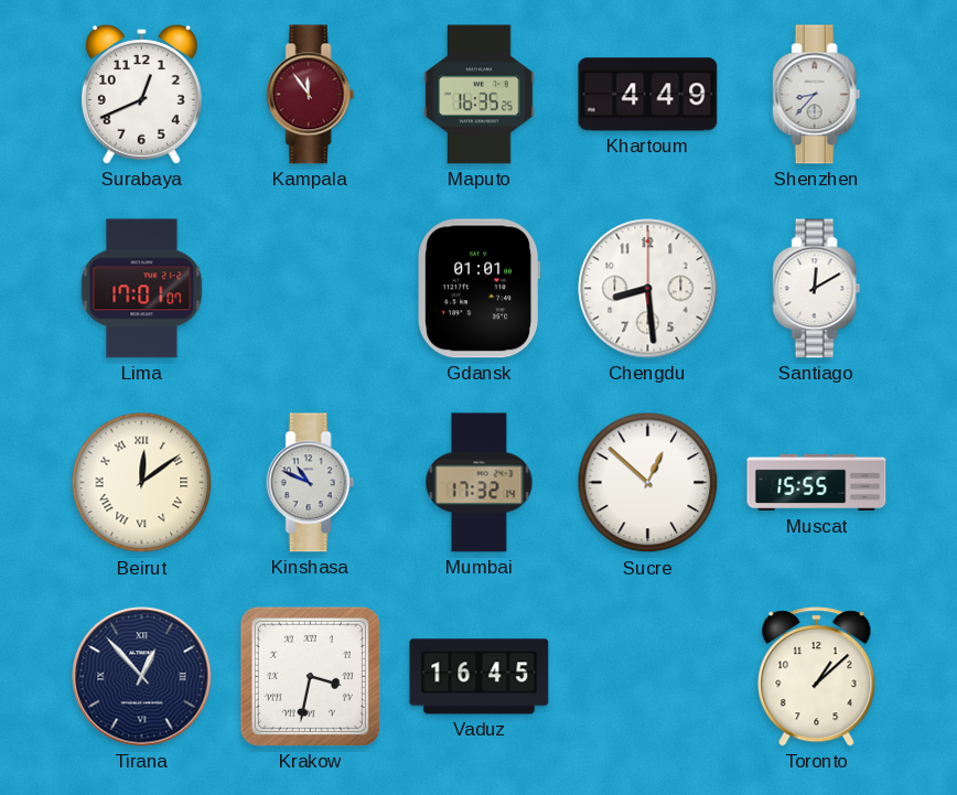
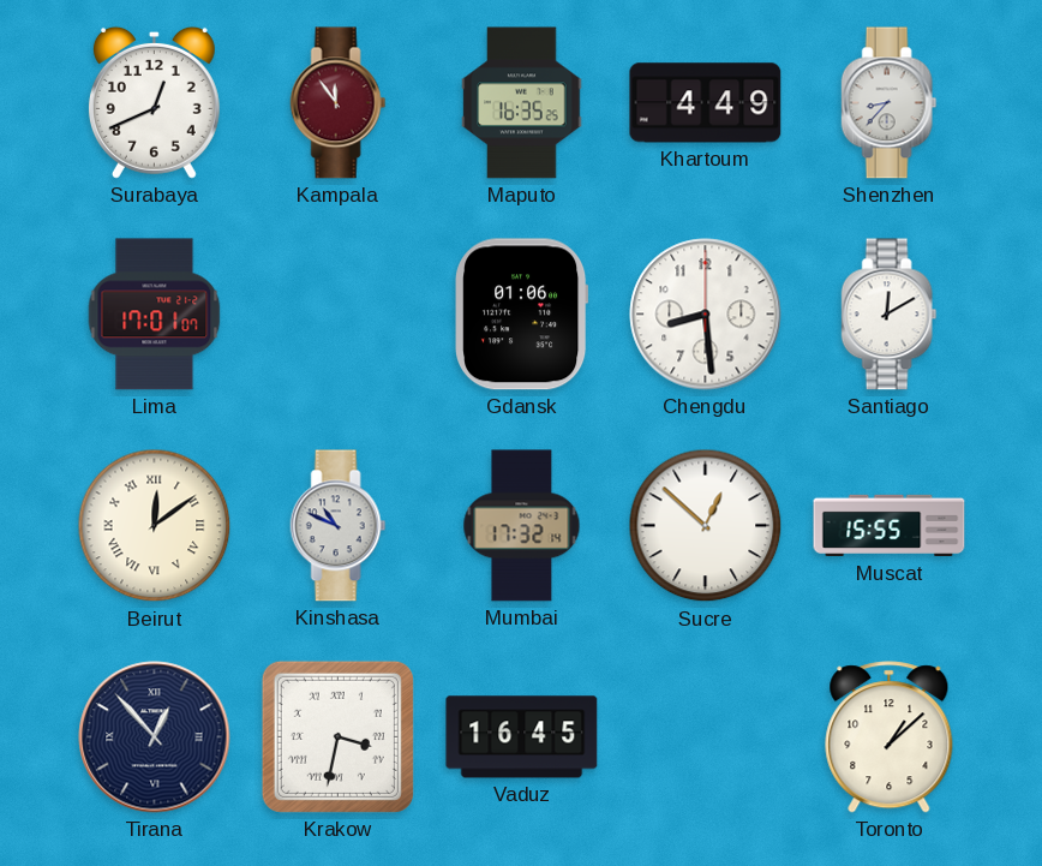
Gdansk: 01:01 -> 01:06 (522, 315)
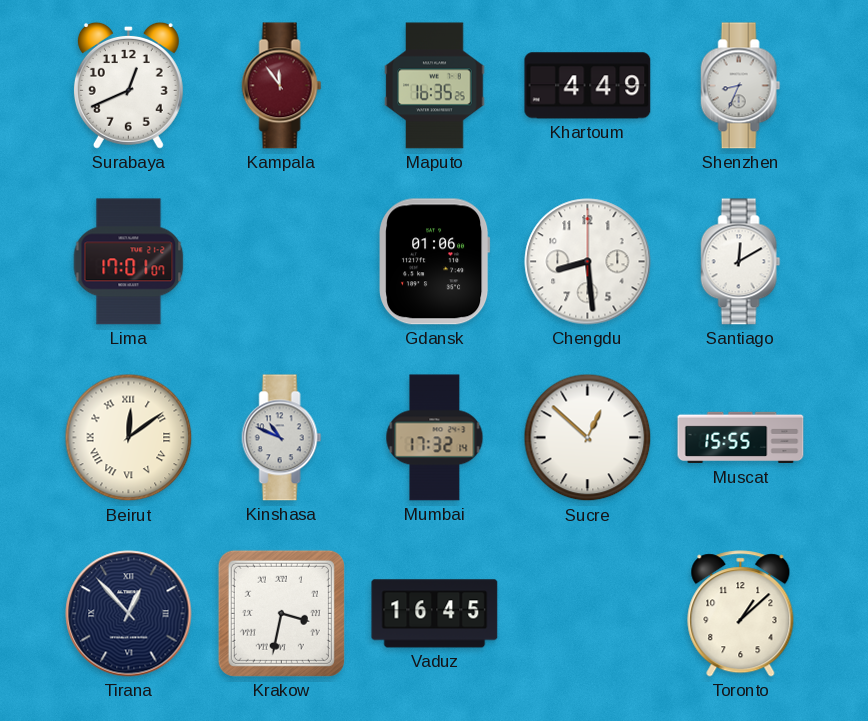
Shenzhen: 8:37 -> 8:34 (741, 86)
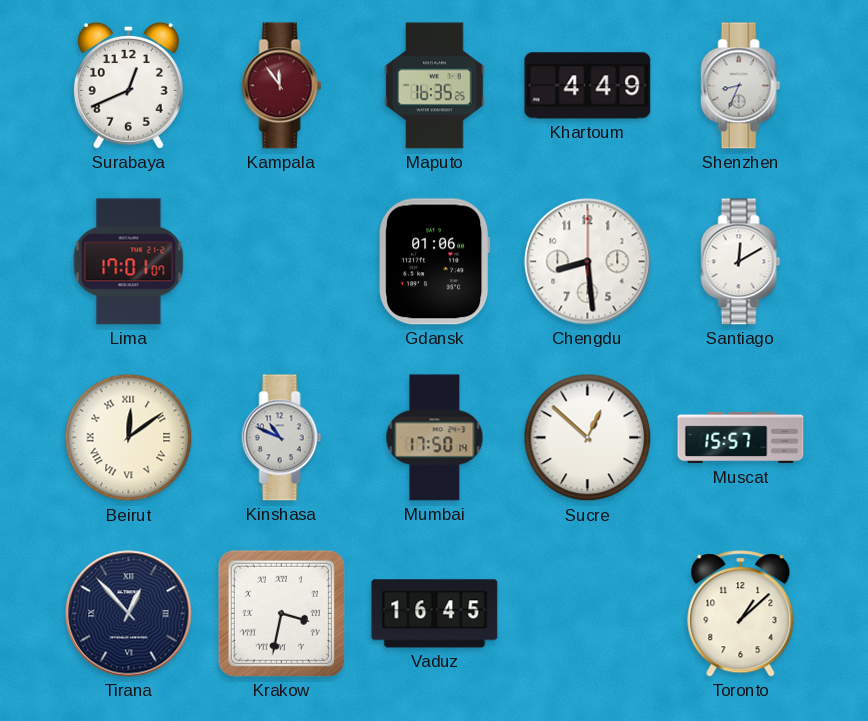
Mumbai: 17:32 -> 17:50 (435, 438)
Muscat: 15:55 -> 15:57 (741, 438)
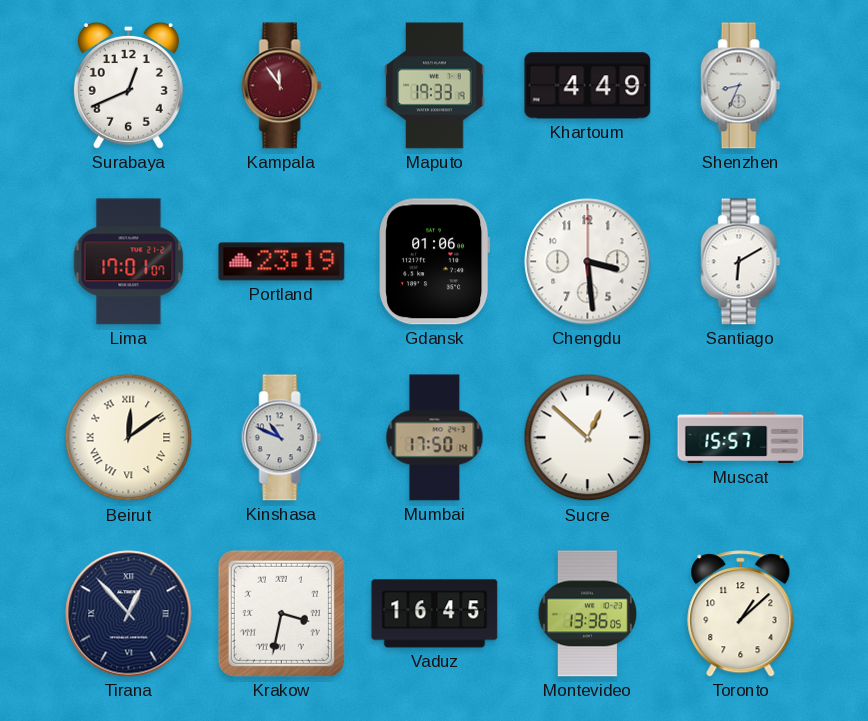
Maputo: 16:35 -> 19:33 (435, 86)
Portland: none -> 23:19 (282, 262)
Chengdu: 8:29 -> 3:29 (588, 262)
Santiago: 12:10 -> 6:10 (741, 262)
Montevideo: none -> 13:36 (588, 614)
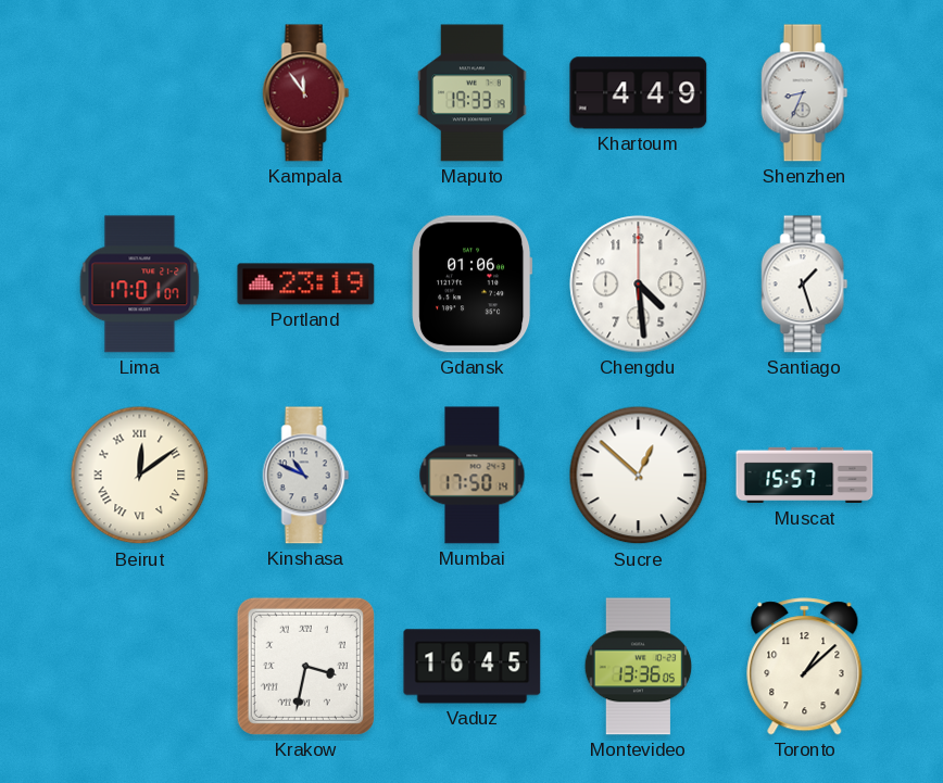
Surabaya: 12:41 -> none (128, 85)
Chengdu: 3:29 -> 4:29 (639, 285)
Santiago: 6:10 -> 1:27 (805, 285)
Tirana: 12:53 -> none (129, 614)
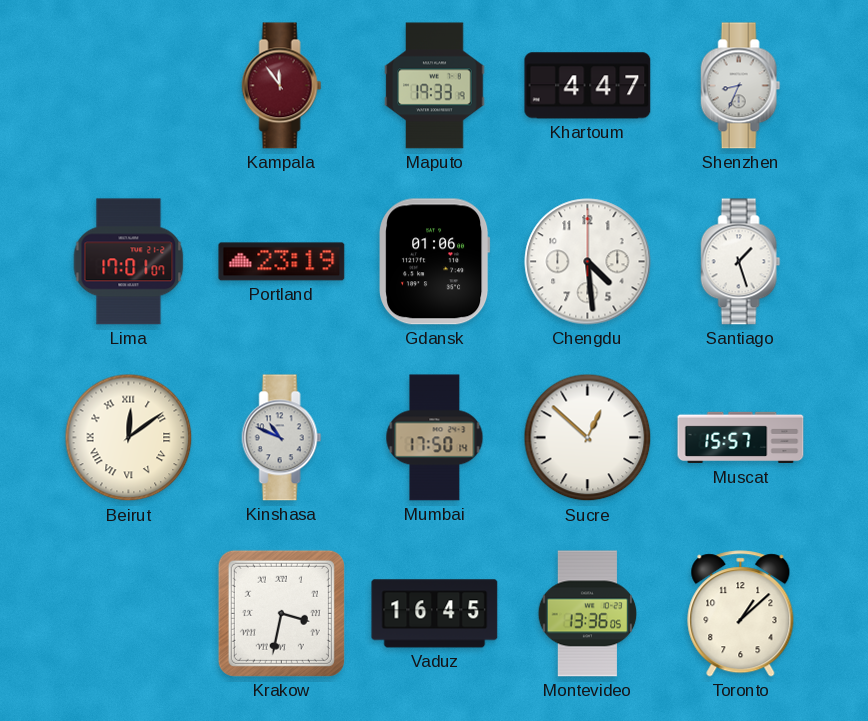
Khartoum: 4:49 -> 4:47 (588, 86)
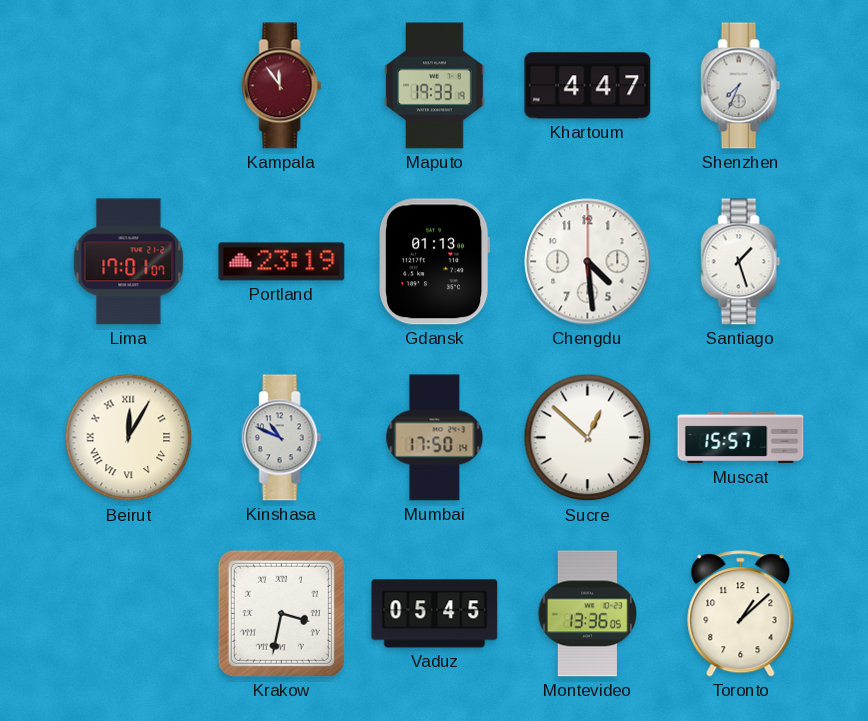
Shenzhen: 8:34 -> 7:34 (741, 86)
Gdansk: 01:06 -> 01:13 (435, 262)
Beirut: 12:09 -> 12:05 (129, 438)
Vaduz: 16:45 -> 05:45 (435, 614)
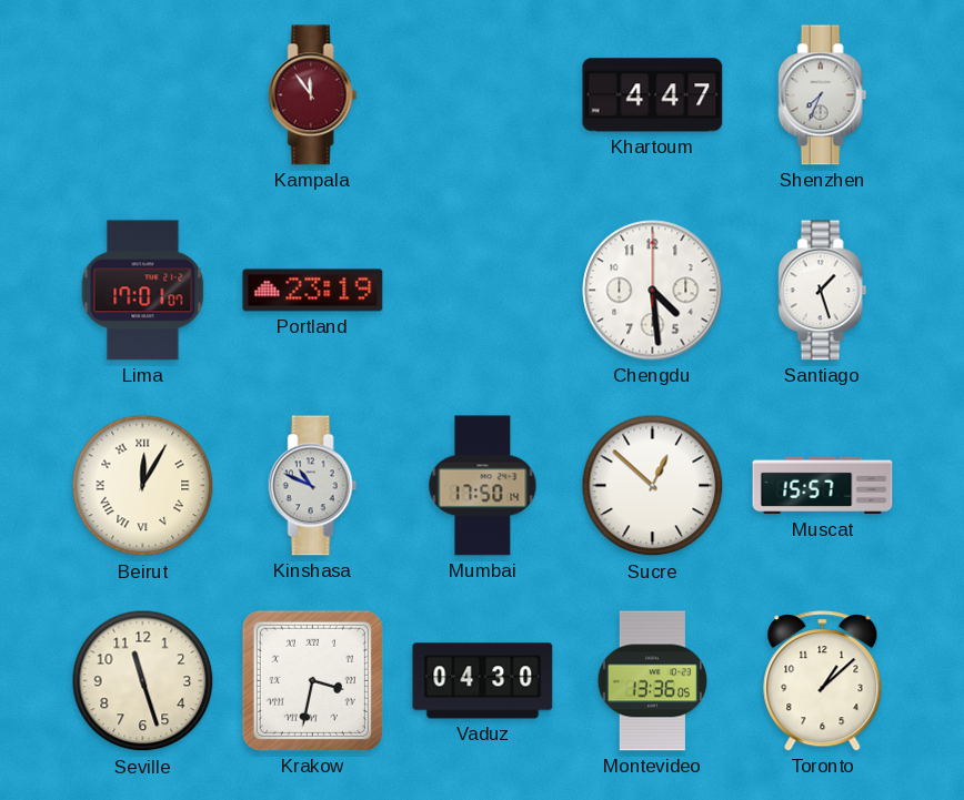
Maputo: 19:33 -> none (435, 86)
Gdansk: 01:13 -> none (435, 262)
Seville: none -> 11:27 (143, 681)
Vaduz: 05:45 -> 04:30 (483, 681)
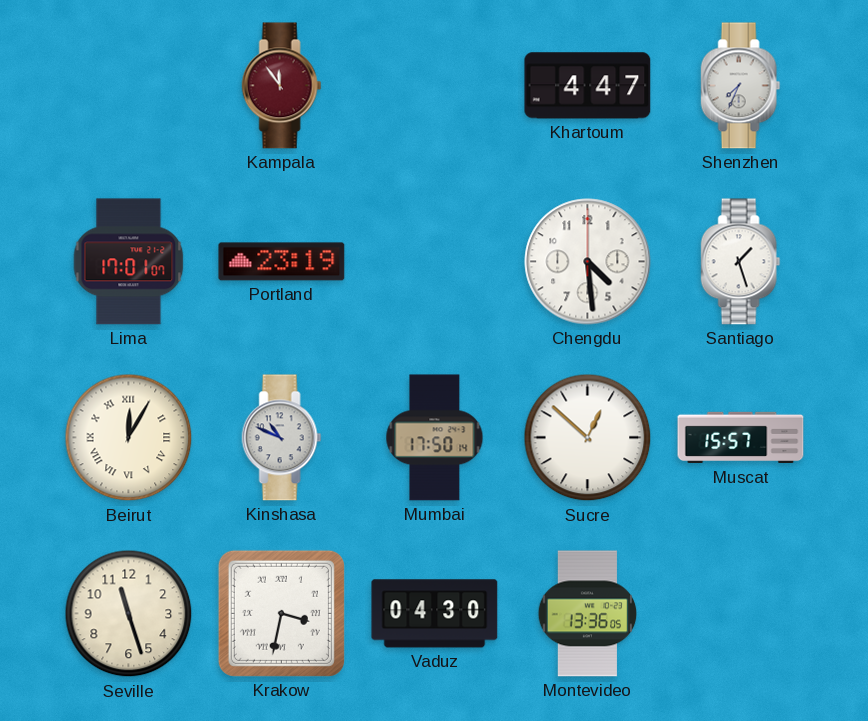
Toronto: 1:08 -> none (823, 681)
